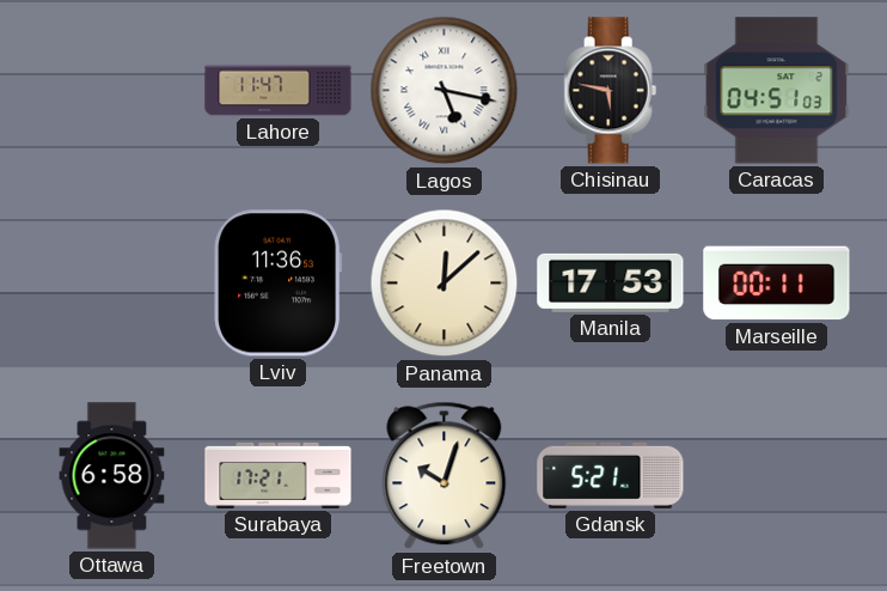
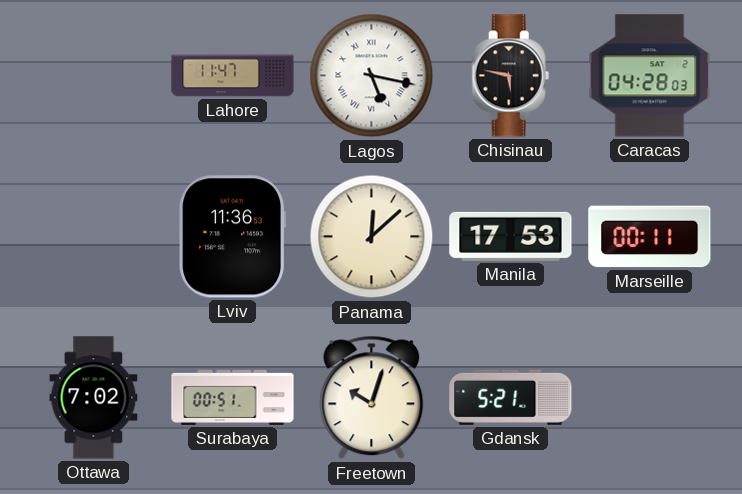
Caracas: 04:51 -> 04:28 (650, 76)
Ottawa: 6:58 -> 7:02 (94, 398)
Surabaya: 17:21 -> 00:51 (233, 397)
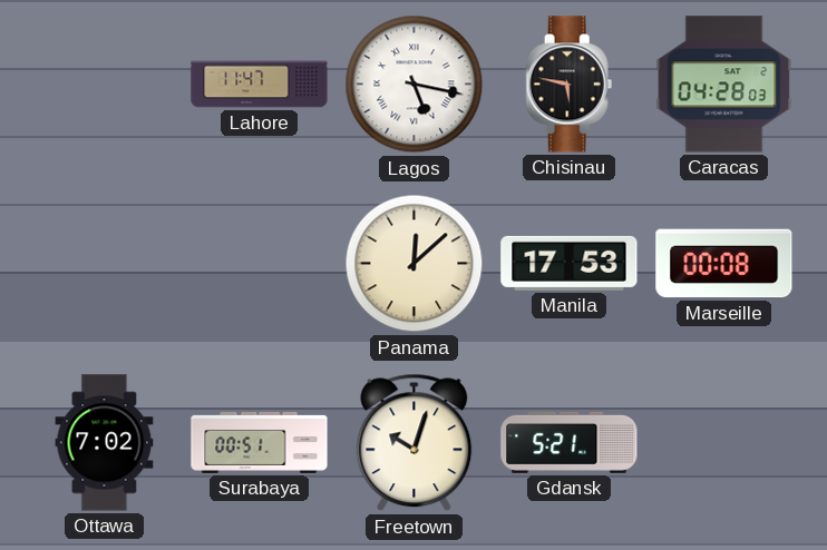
Lviv: 11:36 -> none (233, 237)
Marseille: 00:11 -> 00:08 (724, 264)
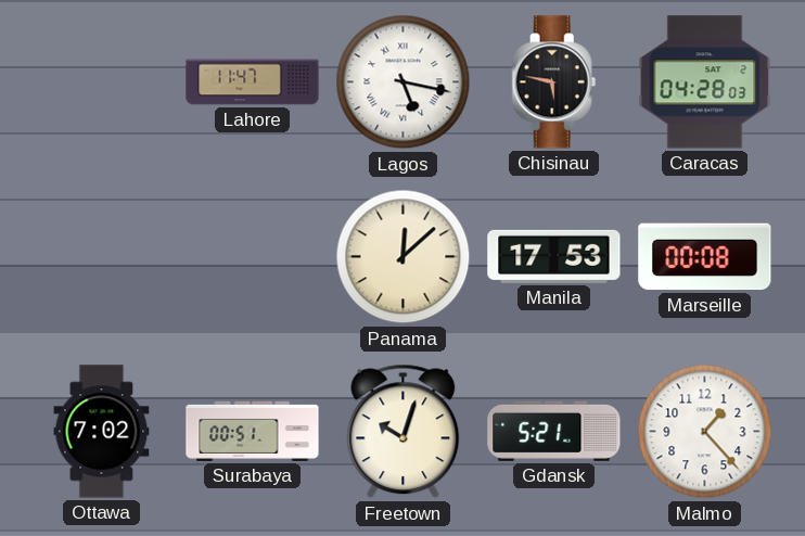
Malmo: none -> 1:23 (705, 432)
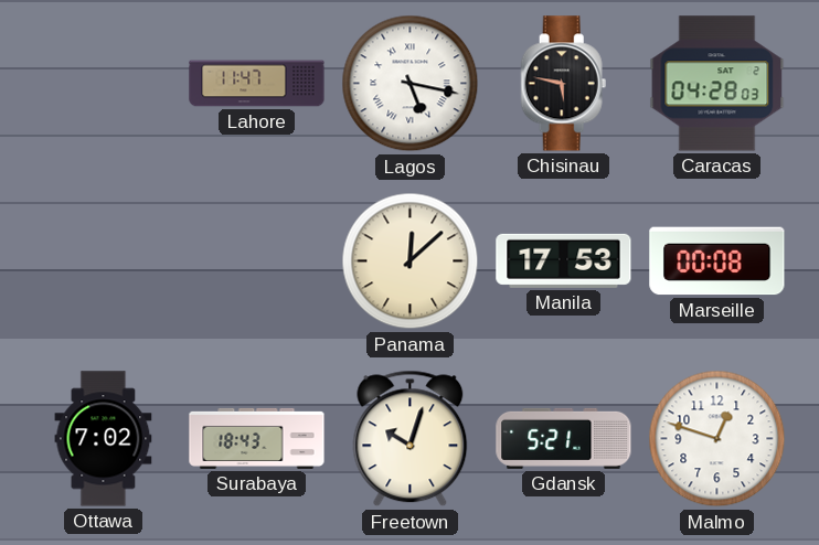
Surabaya: 00:51 -> 18:43 (257, 438)
Malmo: 1:23 -> 12:48 (717, 439)
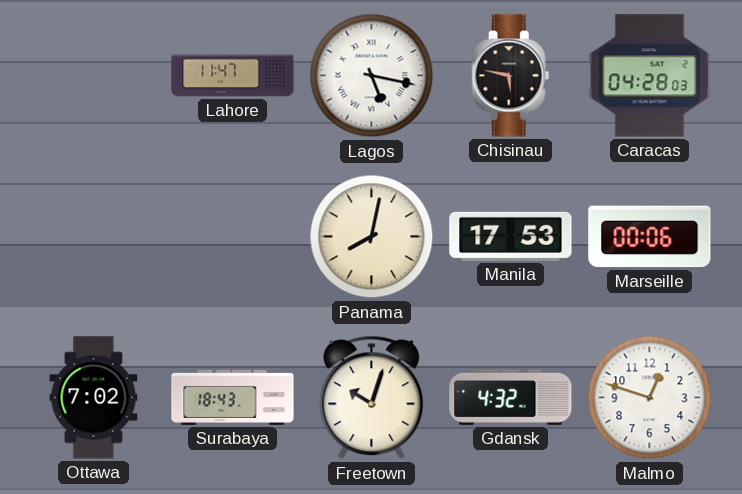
Panama: 12:08 -> 8:02 (372, 237)
Marseille: 00:08 -> 00:06 (650, 237)
Gdansk: 5:21 -> 4:32 (511, 397)
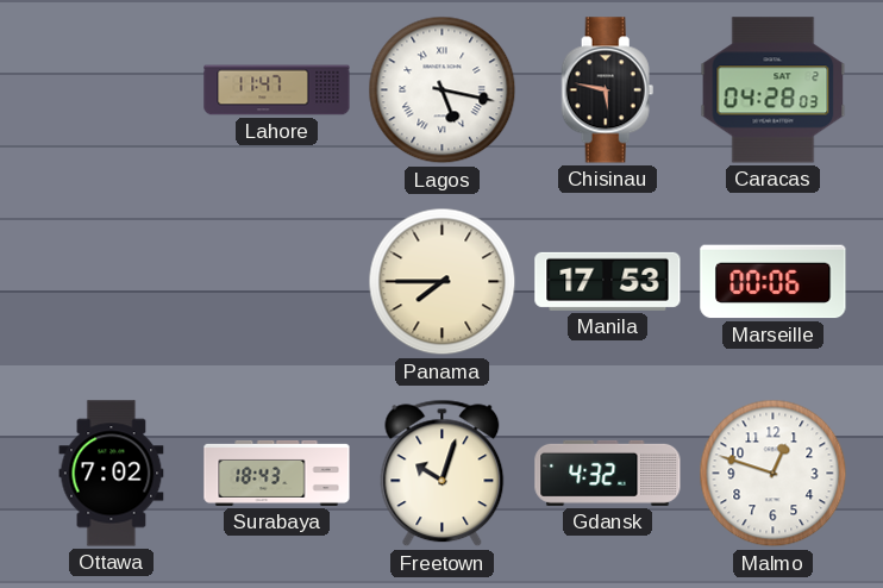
Panama: 8:02 -> 7:45 (443, 282)
